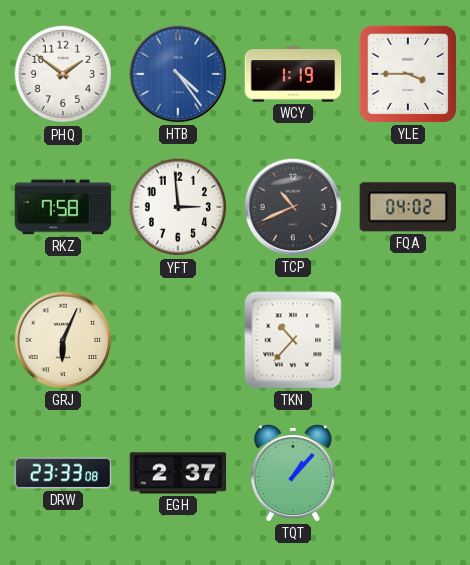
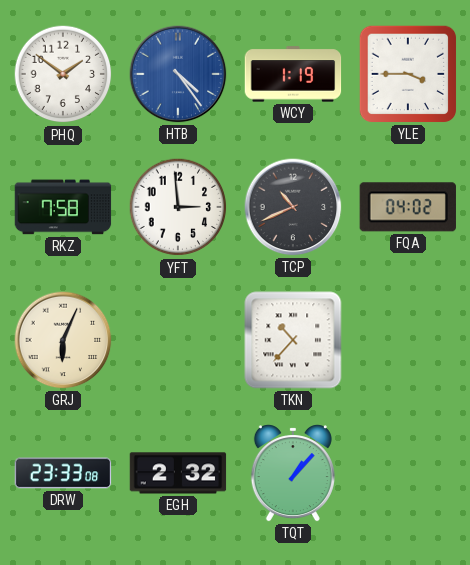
EGH: 2:37 -> 2:32 (178, 473)
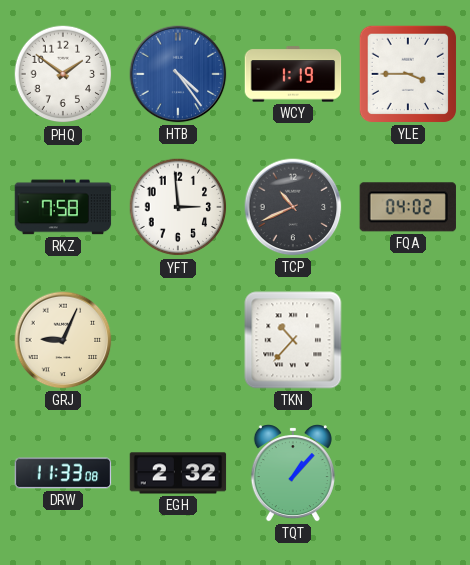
GRJ: 6:04 -> 9:04 (63, 340)
DRW: 23:33 -> 11:33 (63, 473)
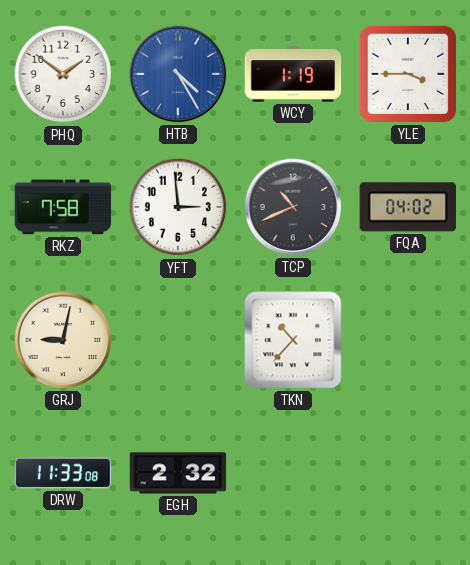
HTB: 4:24 -> 4:25 (178, 74)
GRJ: 9:04 -> 9:02 (63, 340)
TQT: 1:07 -> none (293, 473)
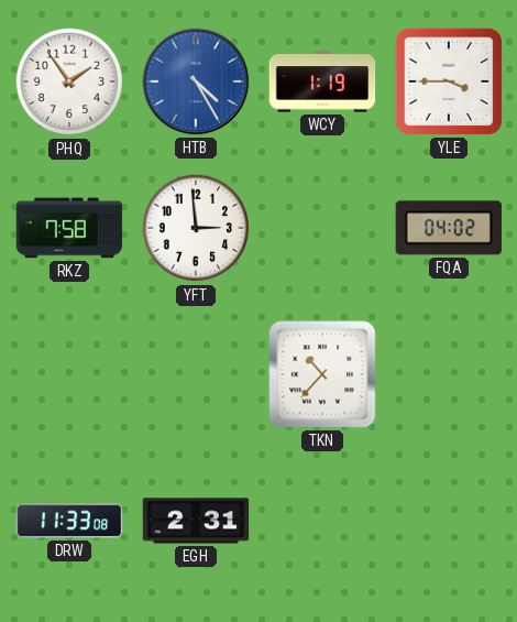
PHQ: 1:51 -> 1:54 (69, 81)
TCP: 10:41 -> none (293, 207)
GRJ: 9:02 -> none (63, 340)
EGH: 2:32 -> 2:31 (196, 521)
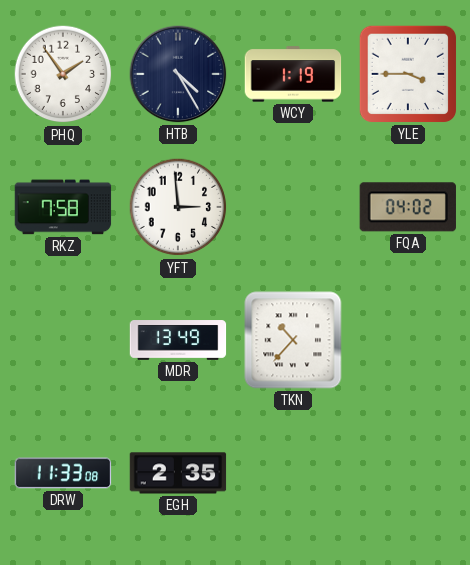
HTB dial: blue -> navy (178, 74)
MDR: none -> 13:49 (178, 340)
EGH: 2:31 -> 2:35 (178, 473)
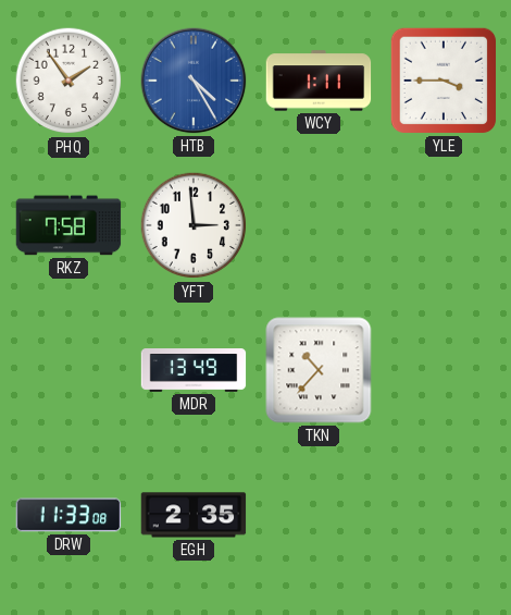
HTB dial: navy -> blue (194, 81)
WCY: 1:19 -> 1:11 (319, 81)
FQA: 04:02 -> none (408, 207)
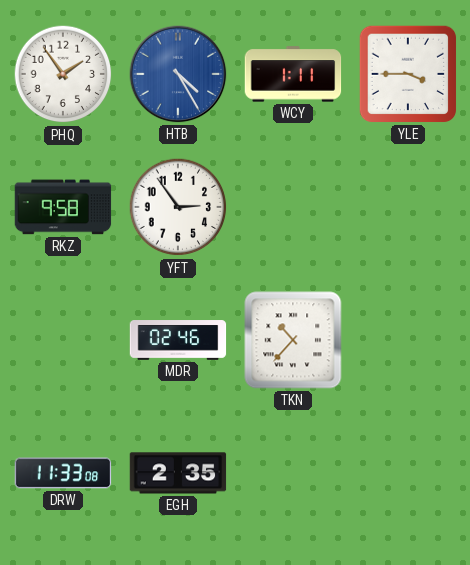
RKZ: 7:58 -> 9:58 (63, 207)
YFT: 2:59 -> 2:54 (178, 207)
MDR: 13:49 -> 02:46 (178, 340)
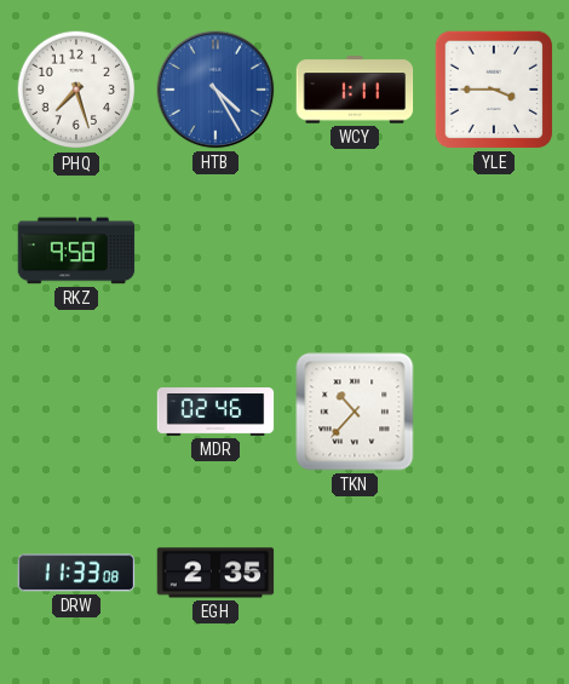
PHQ: 1:54 -> 7:27 (76, 90)
YFT: 2:54 -> none (178, 207)
